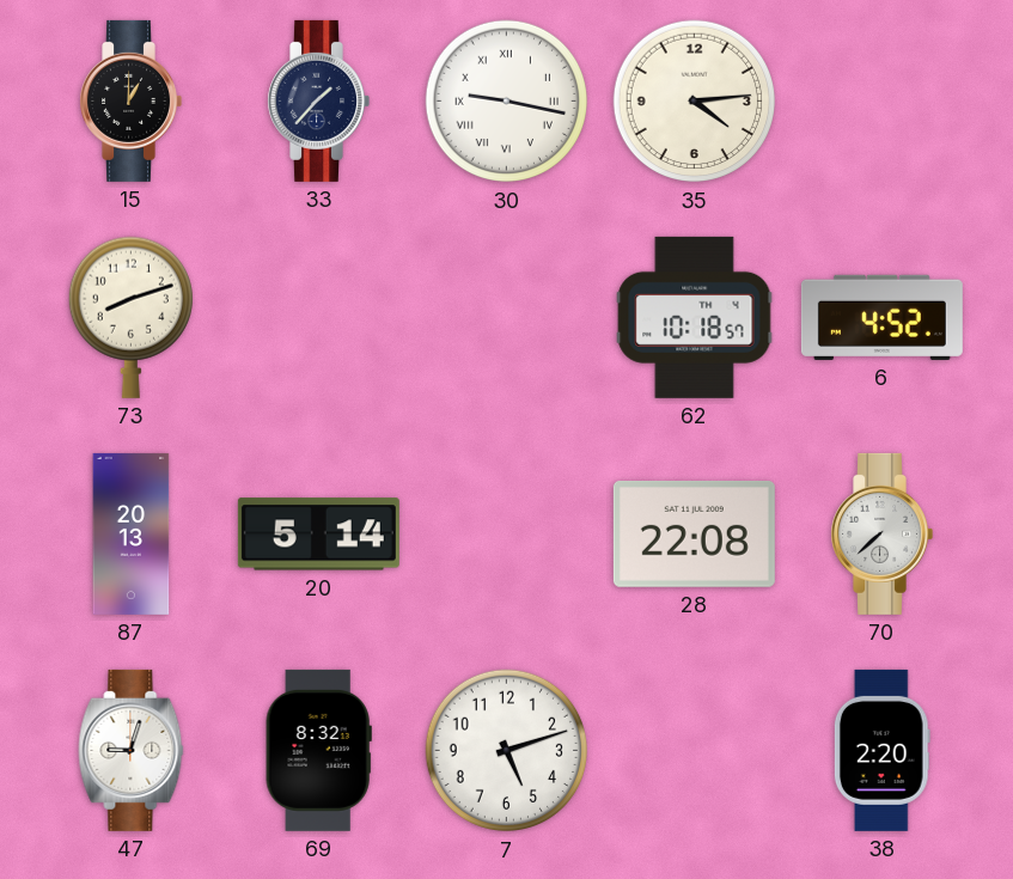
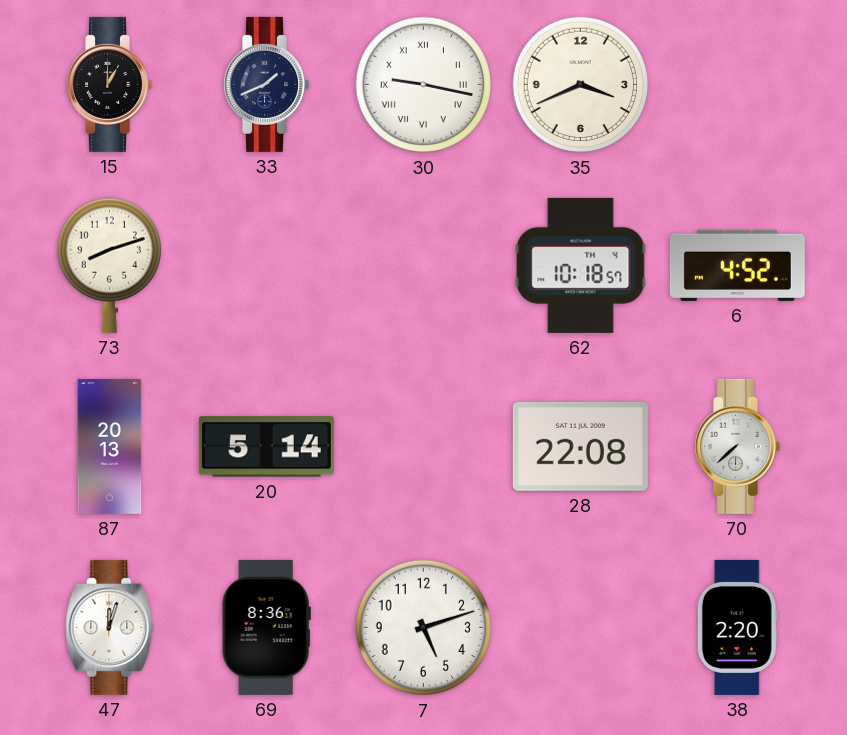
33: 1:37 -> 1:41 (266, 84)
35: 4:14 -> 3:41 (581, 85)
47: 9:03 -> 12:03 (110, 627)
69: 8:32 -> 8:36 (266, 627)
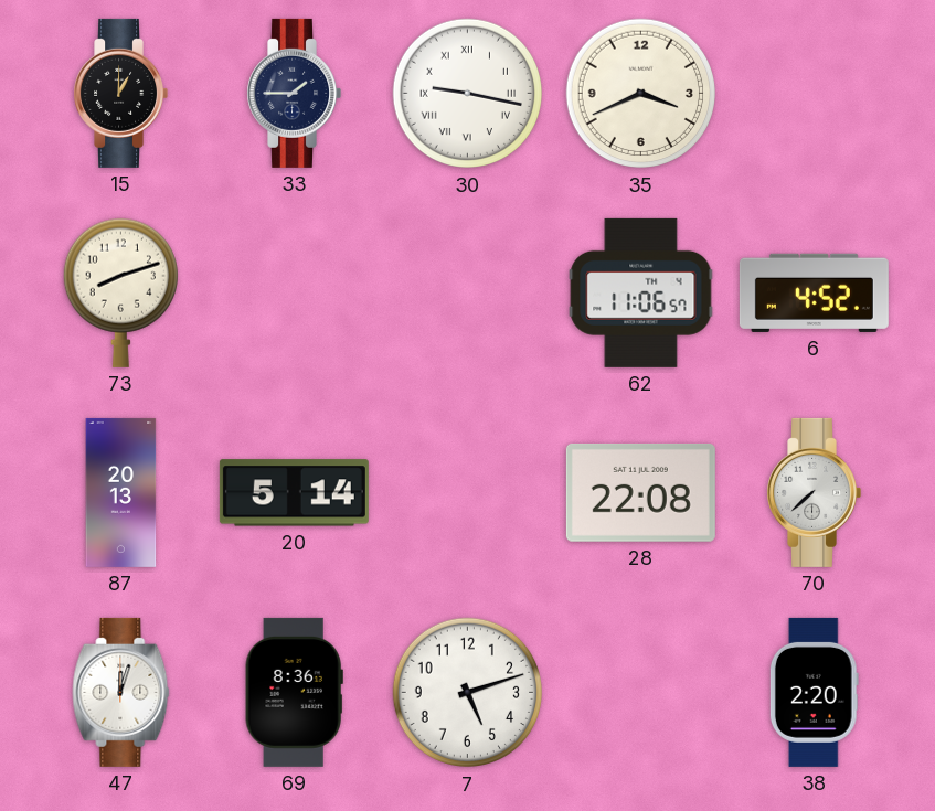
33: 1:41 -> 1:45 (294, 93)
62: 10:18 -> 11:06 (641, 292)
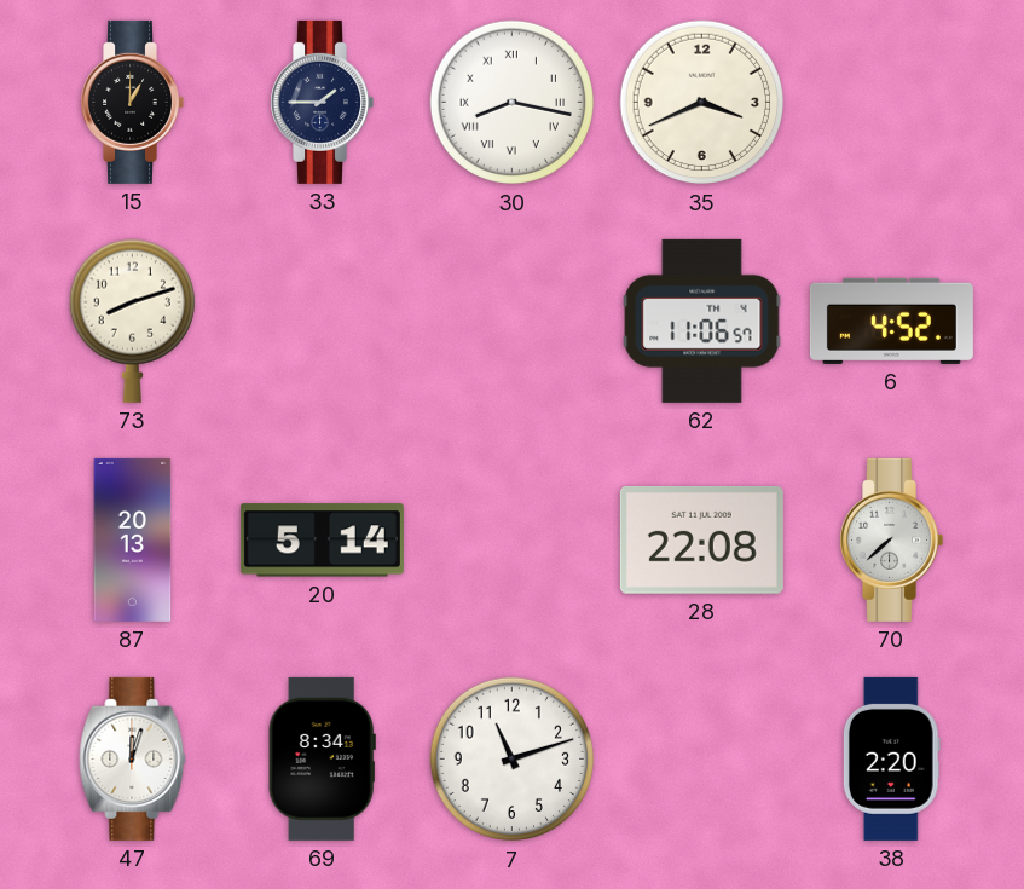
30: 9:17 -> 8:17 (513, 103)
69: 8:36 -> 8:34 (322, 758)
7: 5:12 -> 11:12 (513, 760)
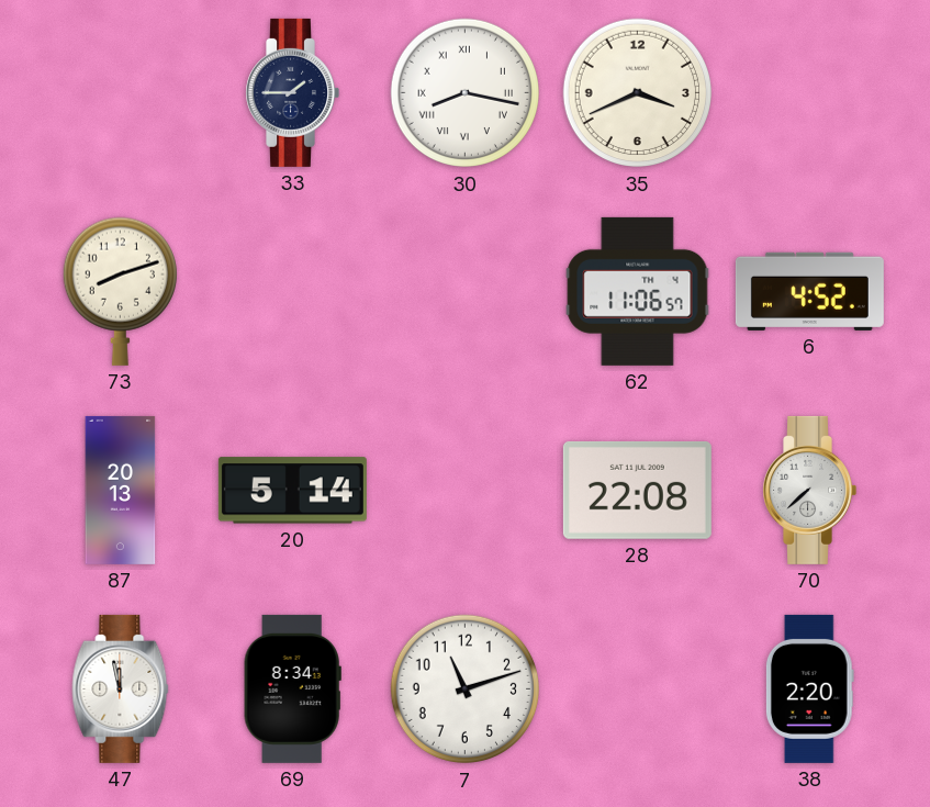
15: 1:00 -> none (132, 102)
47: 12:03 -> 11:58 (121, 688)
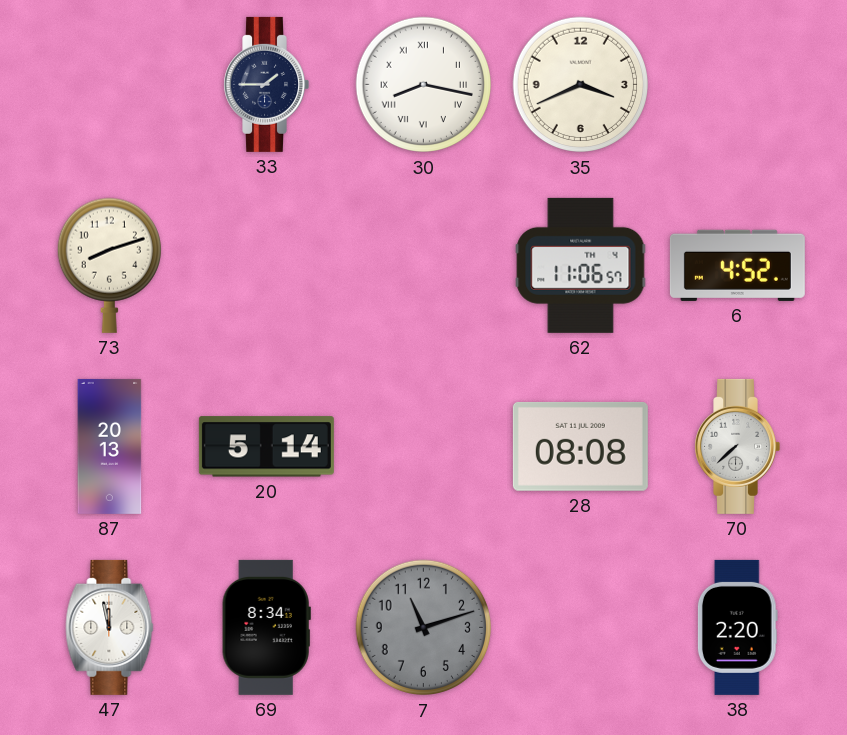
28: 22:08 -> 08:08 (580, 446)
7 dial: white -> grey (424, 628)
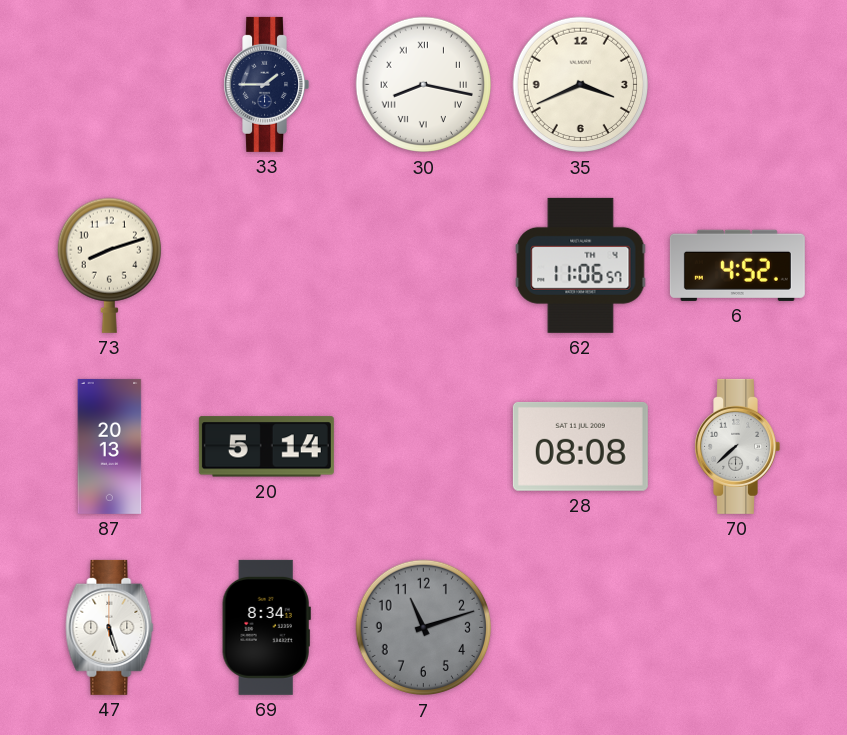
47: 11:58 -> 5:27 (110, 627)
38: 2:20 -> none (737, 627)
